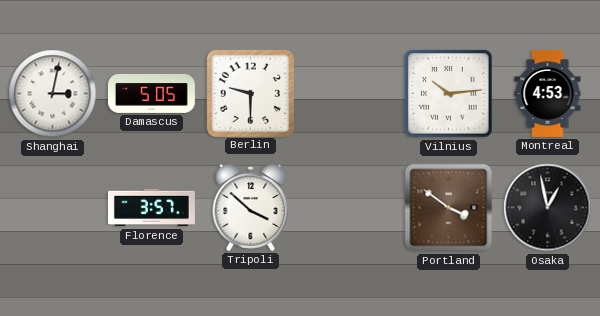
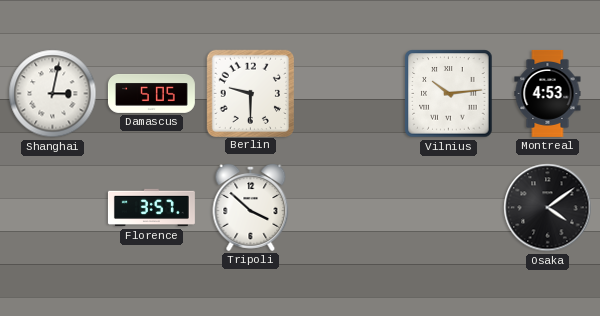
Portland: 3:51 -> none (449, 208)
Osaka: 12:58 -> 4:09 (548, 208)
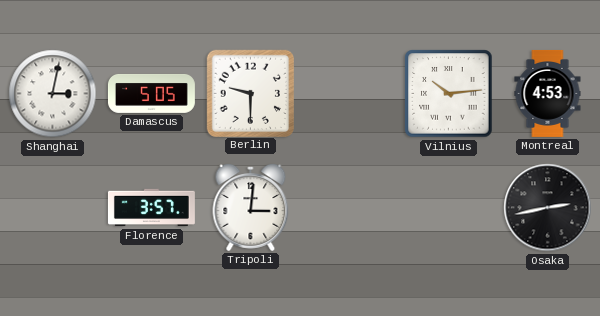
Tripoli: 3:52 -> 3:01 (251, 208)
Osaka: 4:09 -> 2:43 (548, 208)
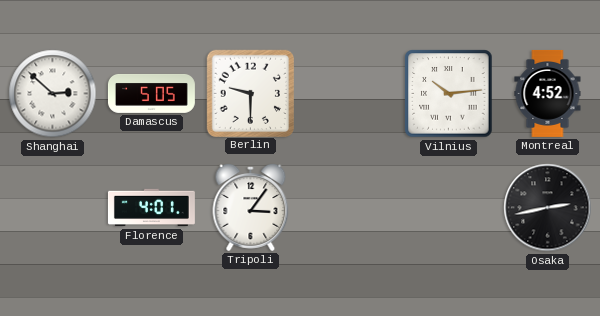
Shanghai: 3:02 -> 2:52 (53, 94)
Montreal: 4:53 -> 4:52 (548, 93)
Florence: 3:57 -> 4:01 (151, 208)
Tripoli: 3:01 -> 3:06 (251, 208)
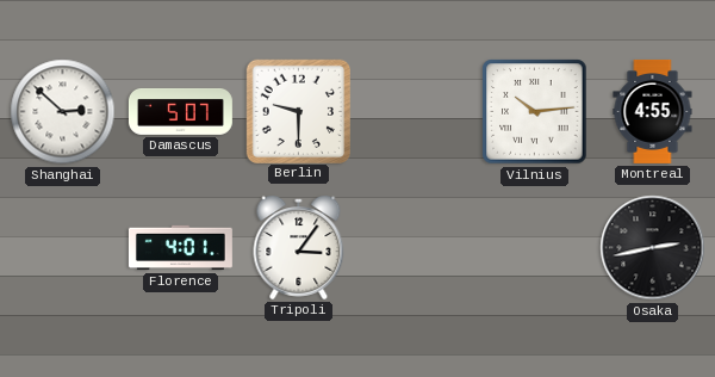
Damascus: 5:05 -> 5:07 (180, 112)
Montreal: 4:52 -> 4:55 (653, 111)
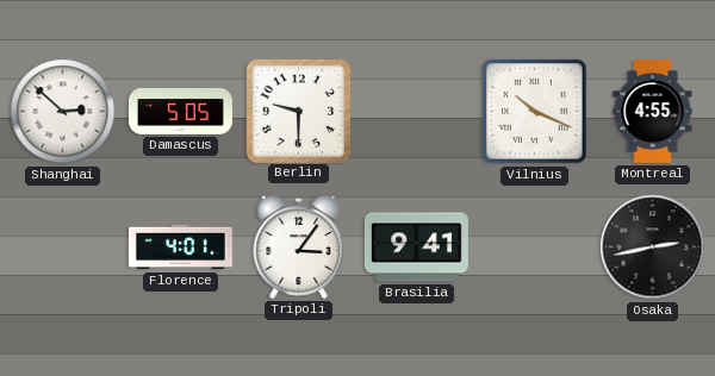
Damascus: 5:07 -> 5:05 (180, 112)
Vilnius: 10:14 -> 10:19 (535, 112)
Brasilia: none -> 9:41 (416, 247)
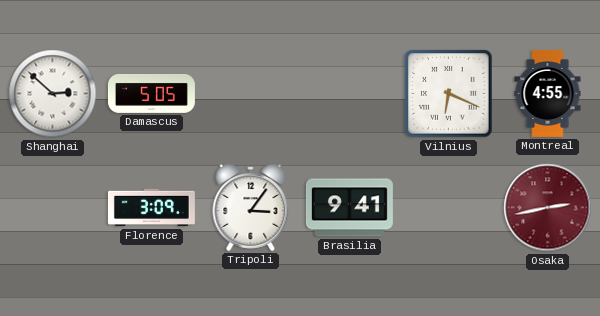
Berlin: 9:30 -> none (298, 111)
Vilnius: 10:19 -> 6:19 (449, 94)
Florence: 4:01 -> 3:09 (151, 208)
Osaka dial: black -> burgundy (548, 208)
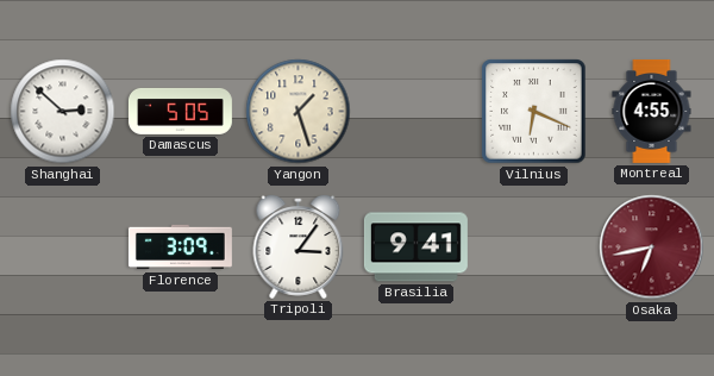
Yangon: none -> 1:27 (299, 112)
Osaka: 2:43 -> 6:43 (652, 247)
